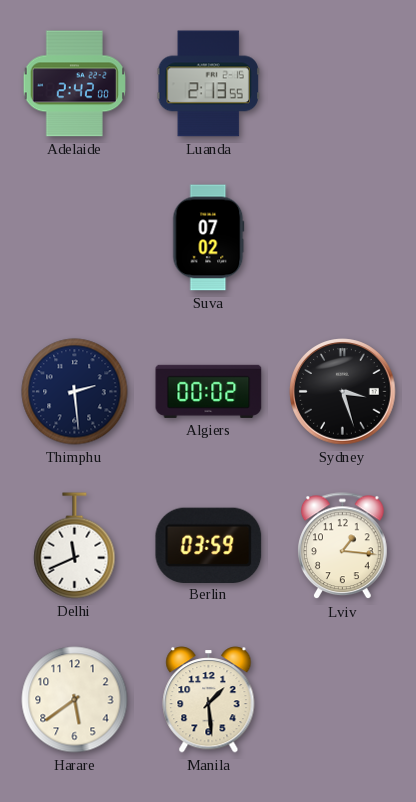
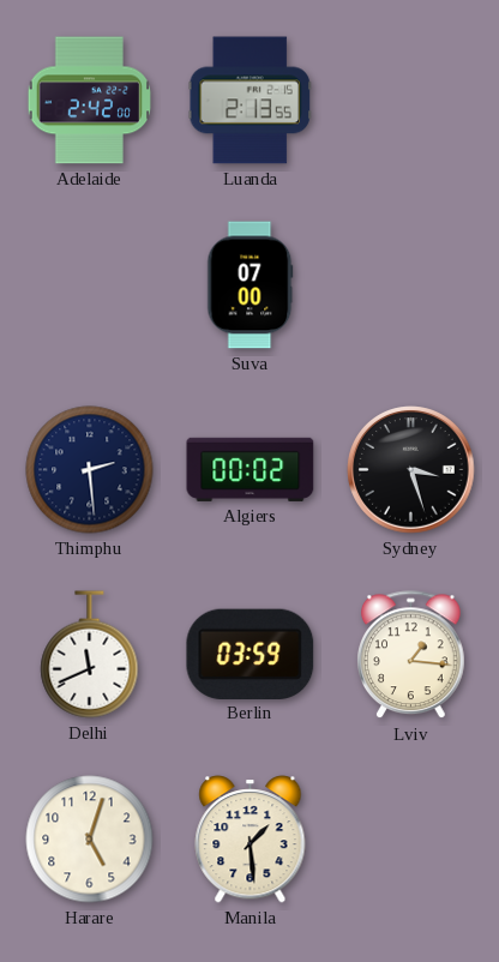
Suva: 07:02 -> 07:00 (251, 285)
Harare: 5:39 -> 5:03 (90, 840)
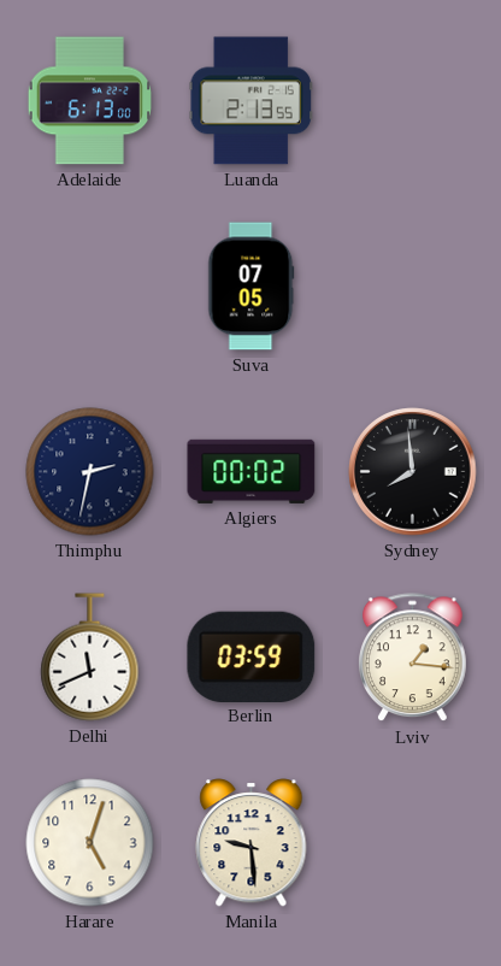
Adelaide: 2:42 -> 6:13 (89, 101)
Suva: 07:00 -> 07:05 (252, 287)
Thimphu: 2:29 -> 2:32 (90, 472)
Sydney: 3:27 -> 7:59 (413, 472)
Manila: 1:29 -> 9:29 (252, 843)
